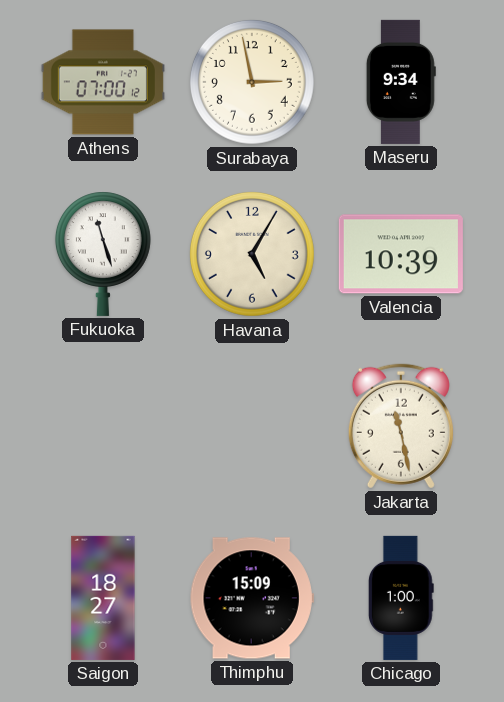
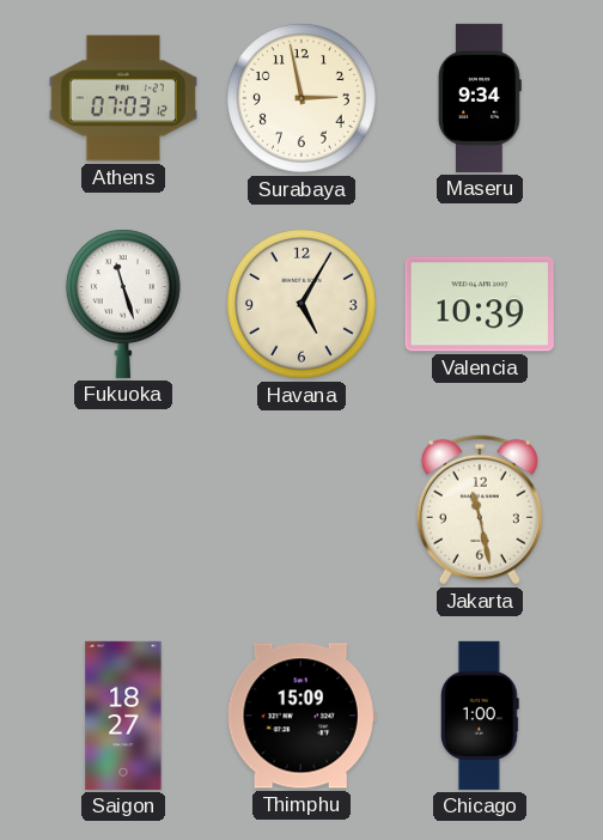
Athens: 07:00 -> 07:03 (123, 98)
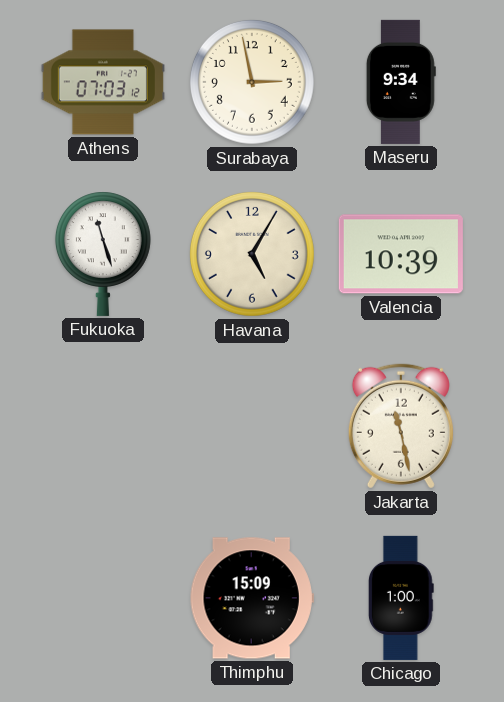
Saigon: 18:27 -> none (123, 716)
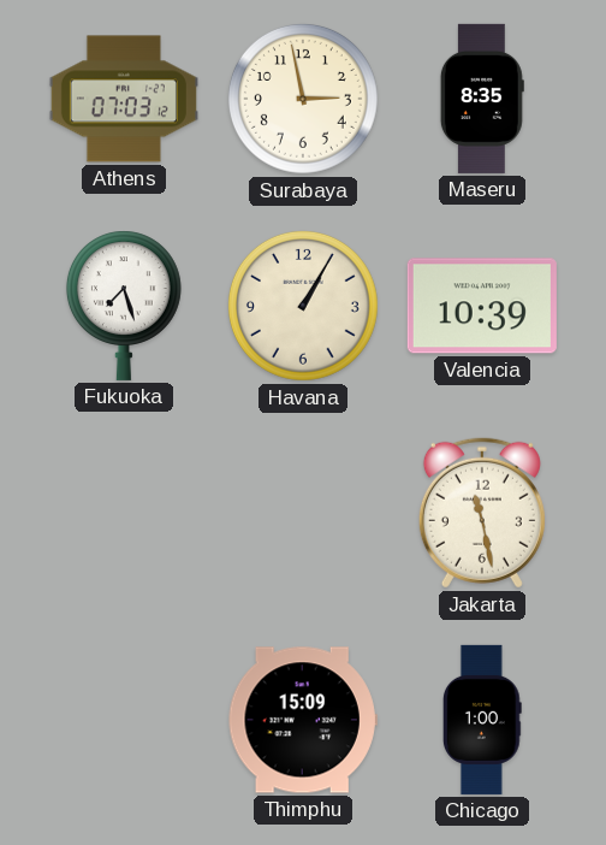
Maseru: 9:34 -> 8:35 (482, 99)
Fukuoka: 11:27 -> 7:27 (124, 306)
Havana: 5:05 -> 1:05 (303, 306)
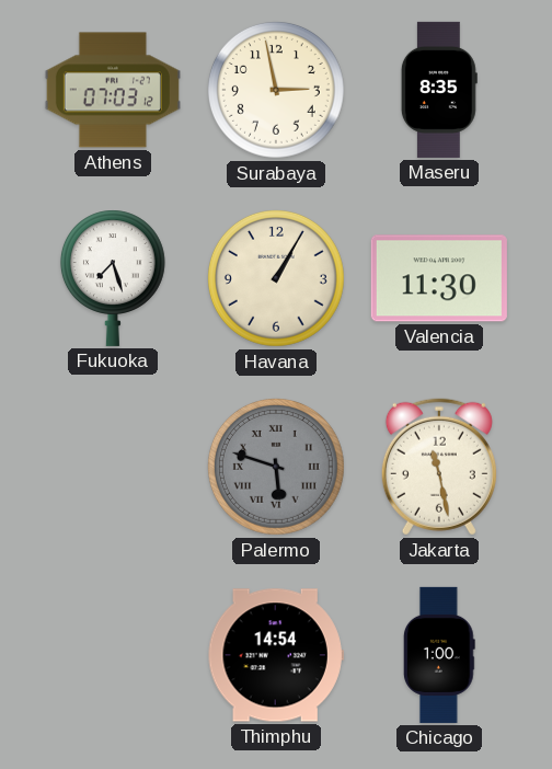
Valencia: 10:39 -> 11:30 (439, 278)
Palermo: none -> 5:48 (276, 467)
Thimphu: 15:09 -> 14:54 (276, 655)
